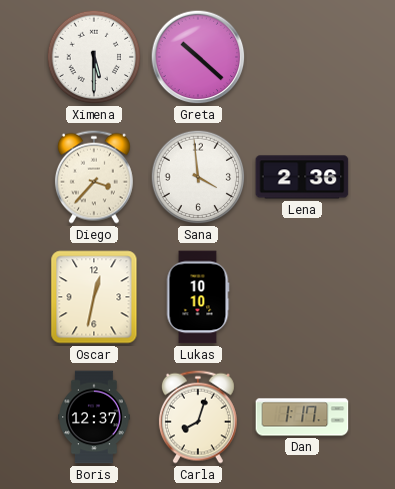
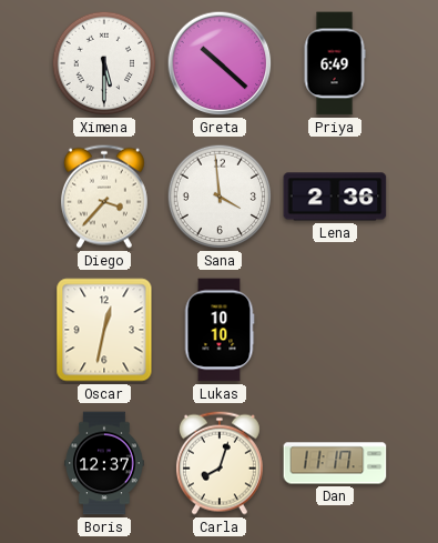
Priya: none -> 6:49 (335, 63)
Dan: 1:17 -> 11:17 (335, 463)
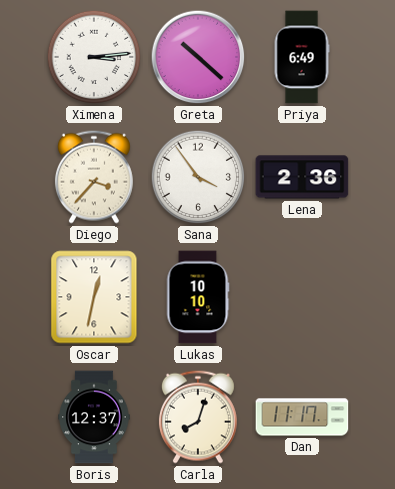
Ximena: 5:30 -> 3:14 (94, 57)
Sana: 3:59 -> 3:54 (198, 177)
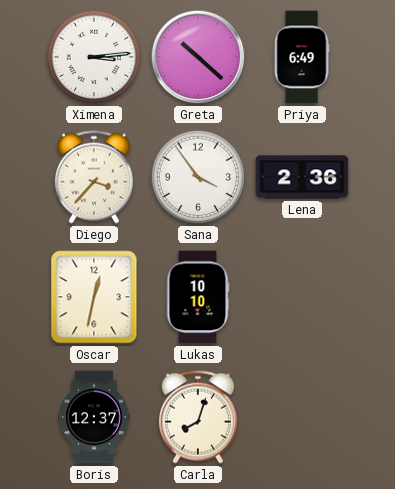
Dan: 11:17 -> none (302, 417)
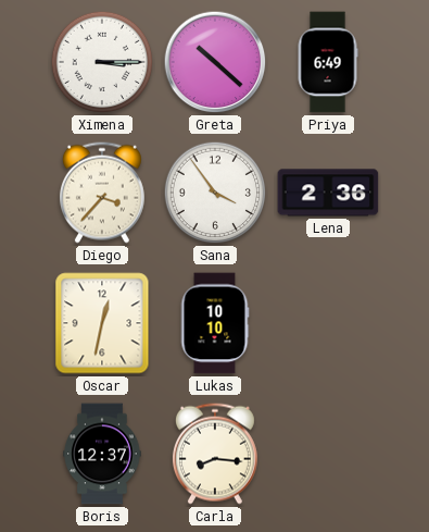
Ximena: 3:14 -> 3:15 (102, 62)
Carla: 8:03 -> 8:16 (215, 454)
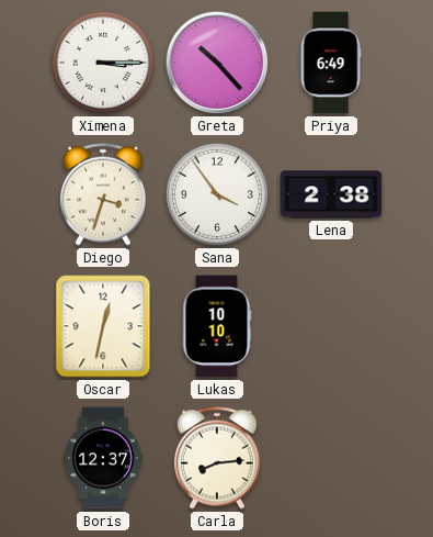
Greta: 10:22 -> 10:23 (217, 63)
Diego: 3:37 -> 3:33 (103, 194)
Lena: 2:36 -> 2:38 (331, 194)
Carla: 8:16 -> 8:14 (217, 458)
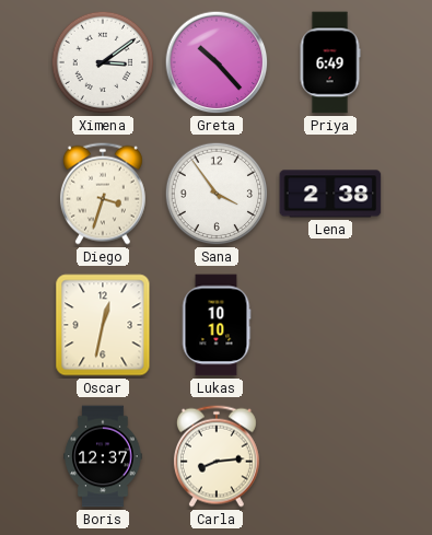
Ximena: 3:15 -> 3:09 (103, 62)
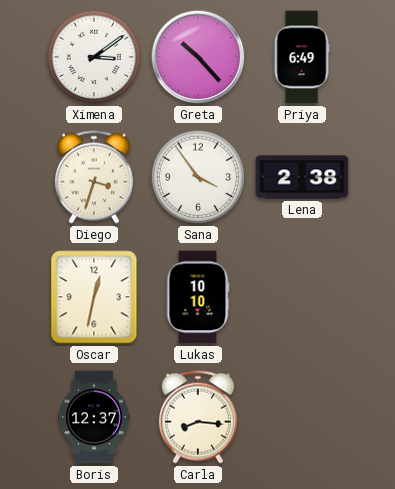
Carla: 8:14 -> 8:16 (198, 417)
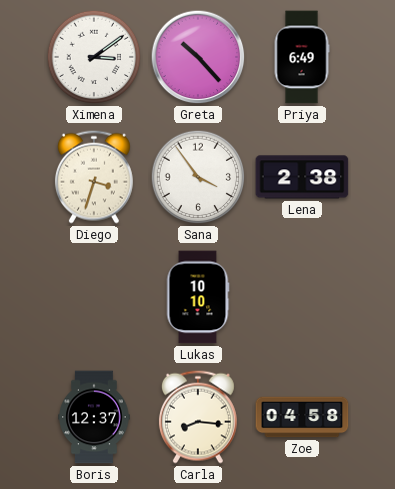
Oscar: 12:32 -> none (94, 297)
Zoe: none -> 04:58 (302, 417)
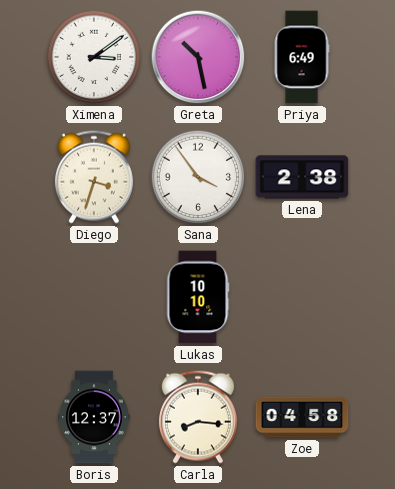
Greta: 10:23 -> 10:28 (198, 57)
